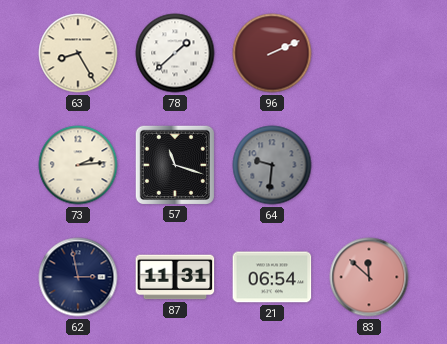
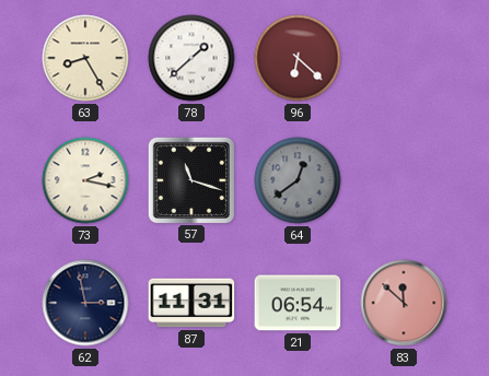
96: 2:11 -> 6:22 (298, 58)
73: 2:14 -> 2:17 (85, 180)
64: 9:31 -> 12:39 (298, 180)
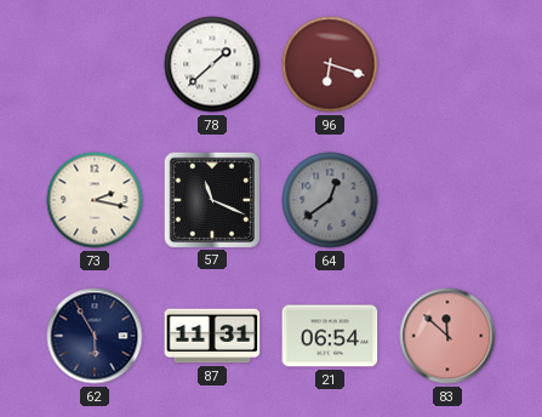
63: 8:25 -> none (85, 58)
96: 6:22 -> 6:18 (330, 64)
57: 11:18 -> 11:19 (211, 199)
62: 2:58 -> 5:55 (95, 336)
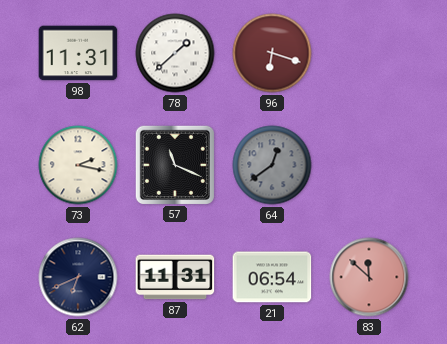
98: none -> 11:31 (78, 53)
62: 5:55 -> 6:41 (78, 277)
